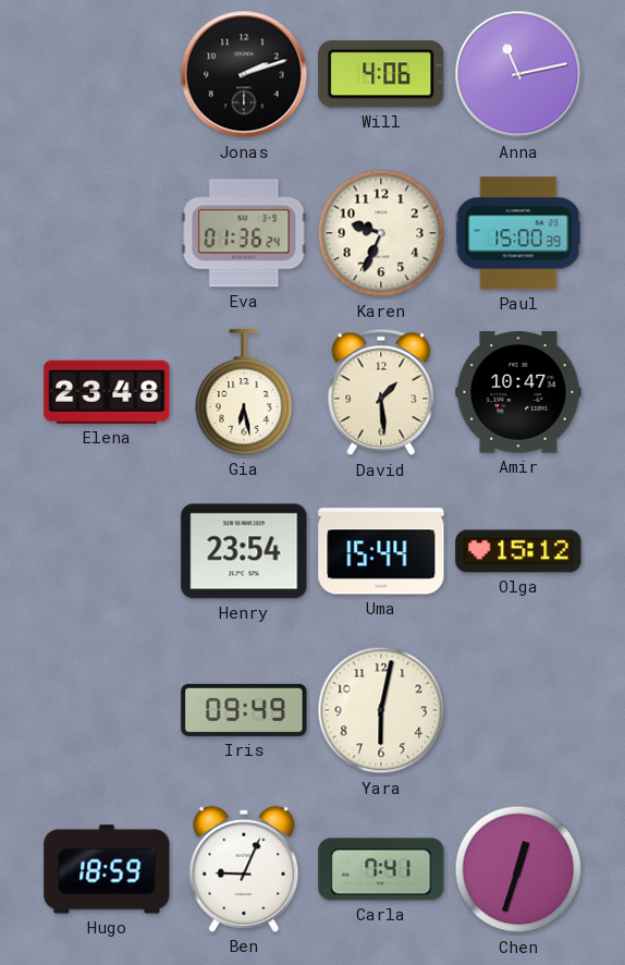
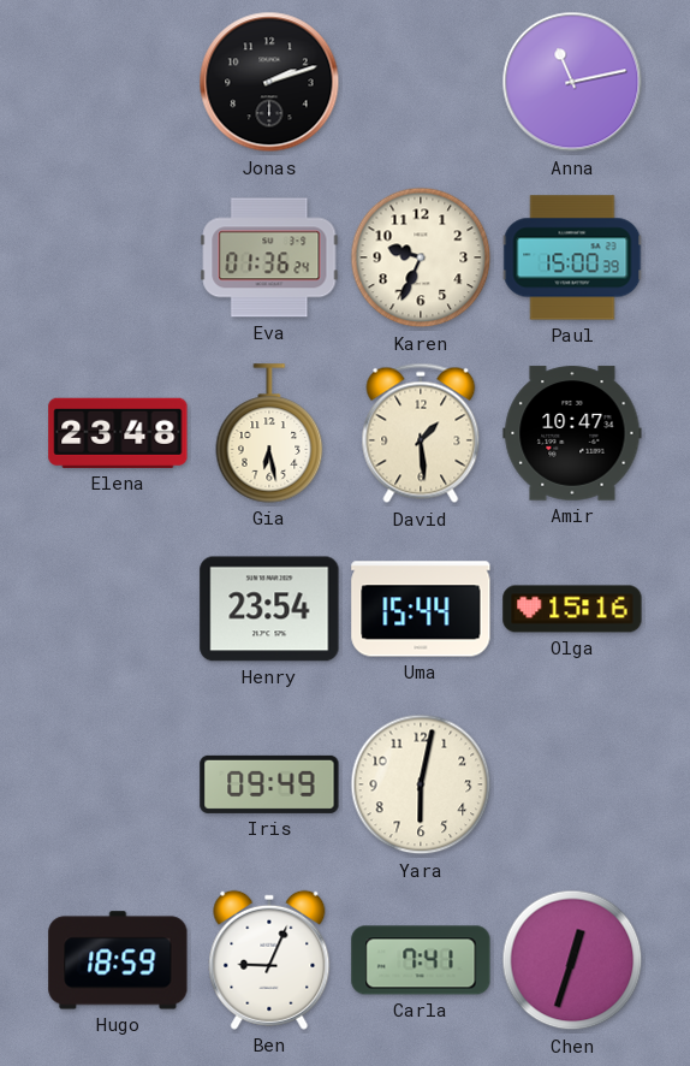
Will: 4:06 -> none (381, 74)
Olga: 15:12 -> 15:16 (572, 609)
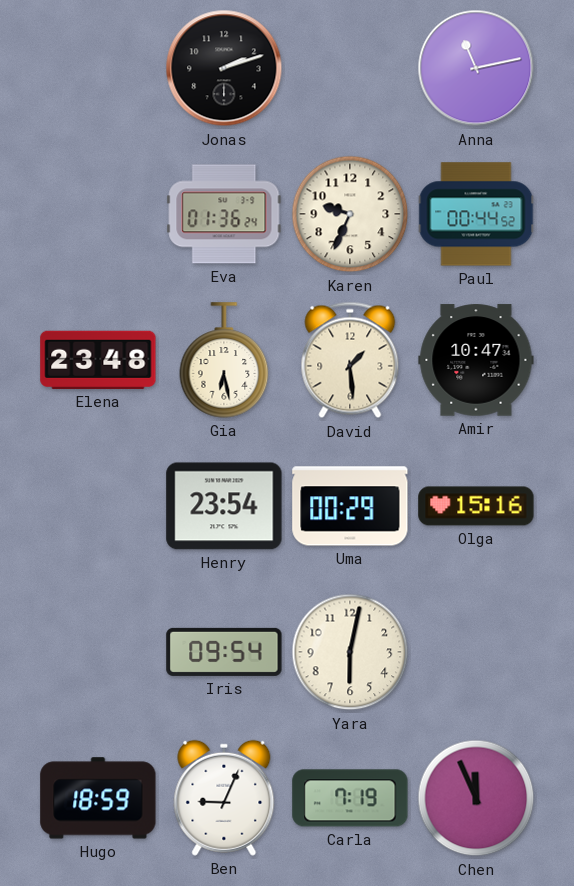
Paul: 15:00 -> 00:44 (476, 214)
Uma: 15:44 -> 00:29 (350, 506)
Iris: 09:49 -> 09:54 (224, 652)
Carla: 7:41 -> 7:19 (350, 798)
Chen: 12:33 -> 11:56 (476, 798)
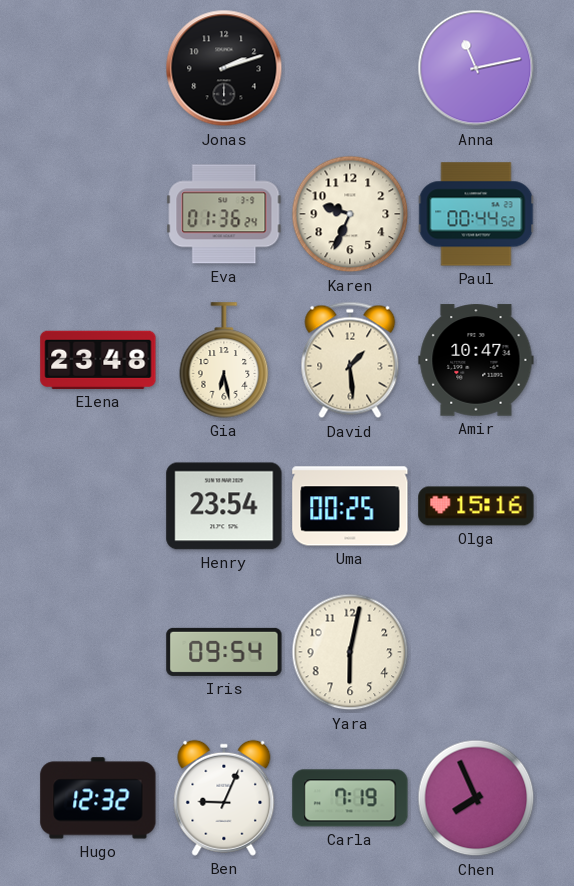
Uma: 00:29 -> 00:25 (350, 506)
Hugo: 18:59 -> 12:32 (98, 798)
Chen: 11:56 -> 7:56 (476, 798)
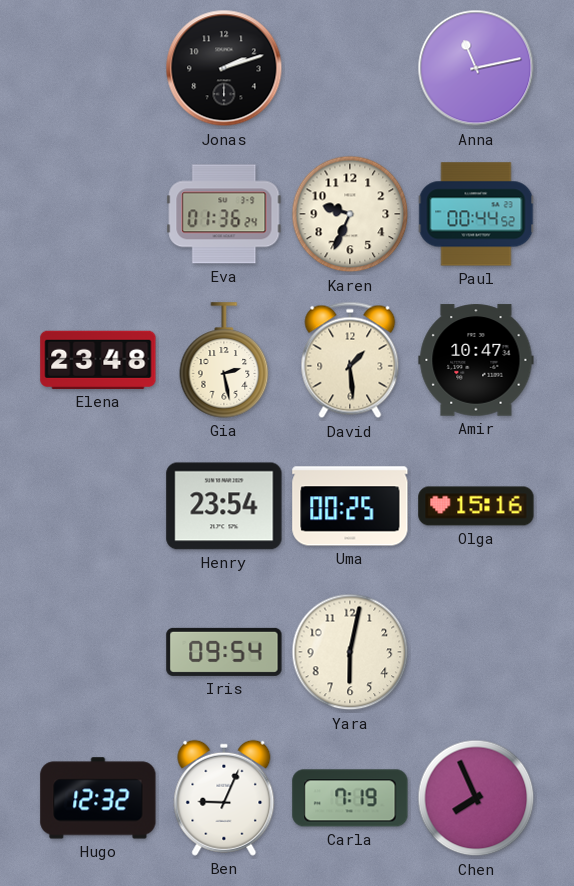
Gia: 6:28 -> 2:28 (224, 360)
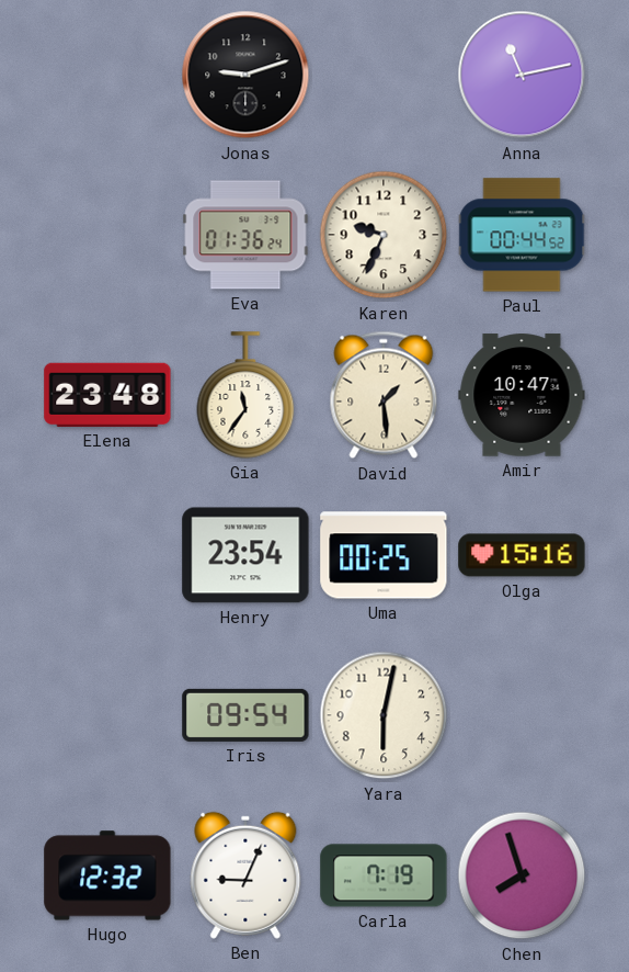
Jonas: 2:12 -> 9:12 (245, 75)
Gia: 2:28 -> 11:36 (245, 395)
Chen: 7:56 -> 7:57 (522, 875)
